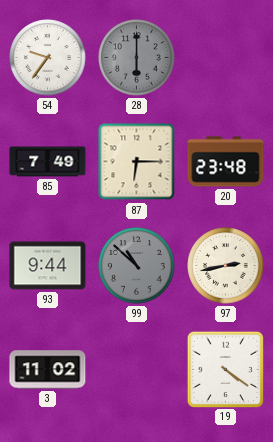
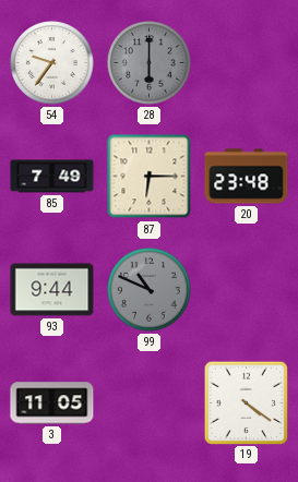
99: 10:52 -> 10:49 (150, 290)
97: 2:43 -> none (226, 266)
3: 11:02 -> 11:05 (52, 403)
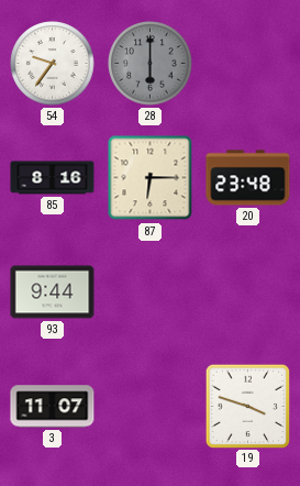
85: 7:49 -> 8:16 (53, 178)
99: 10:49 -> none (150, 290)
3: 11:05 -> 11:07 (53, 407)
19: 4:21 -> 3:48 (247, 406)
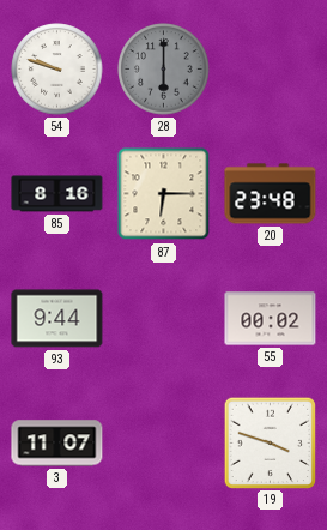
54: 9:36 -> 9:48 (57, 70)
55: none -> 00:02 (271, 319)
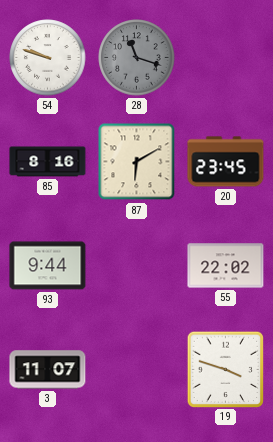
28: 6:00 -> 11:18 (137, 58)
87: 6:15 -> 6:10 (137, 162)
20: 23:48 -> 23:45 (226, 162)
55: 00:02 -> 22:02 (226, 266)
